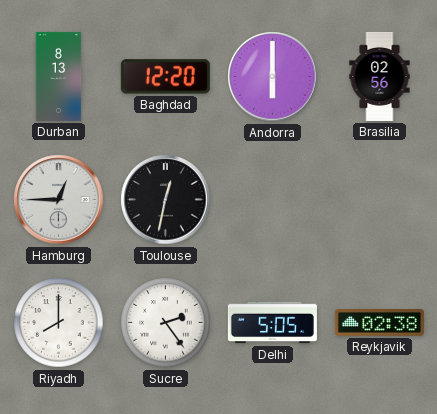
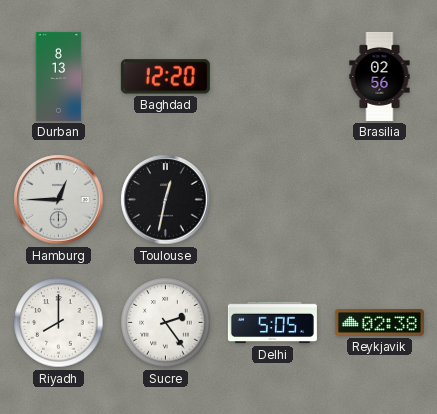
Andorra: 6:00 -> none (273, 77)
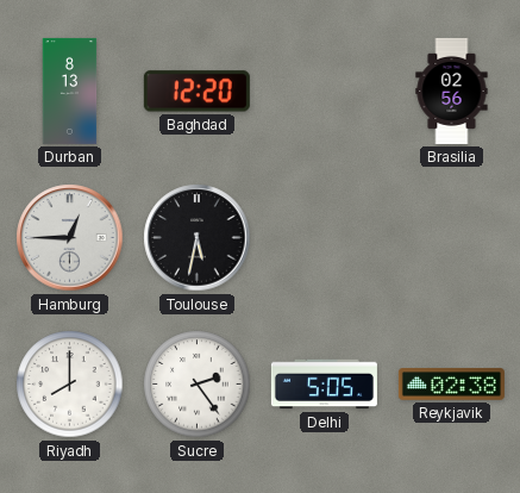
Toulouse: 12:32 -> 5:32 (198, 238)
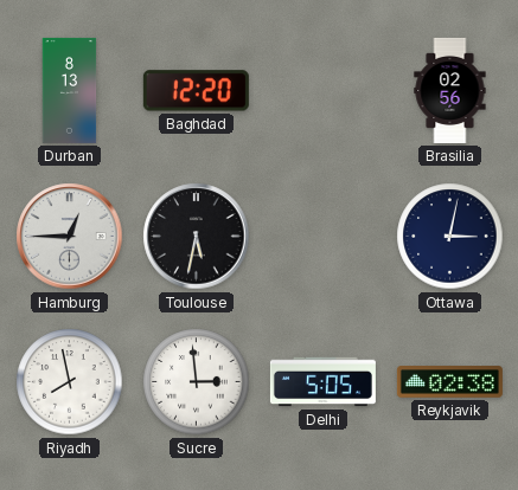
Ottawa: none -> 3:02 (450, 237)
Riyadh: 8:00 -> 7:58 (70, 382)
Sucre: 2:24 -> 2:59 (197, 382)
